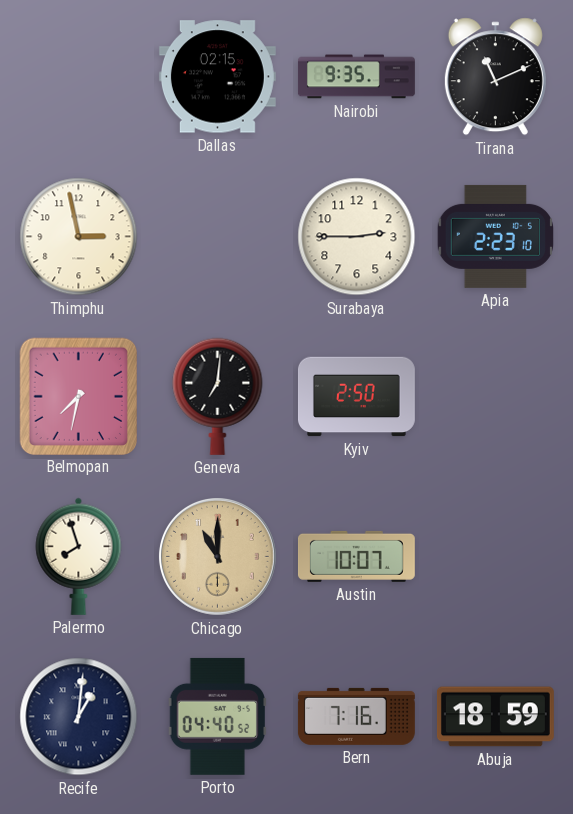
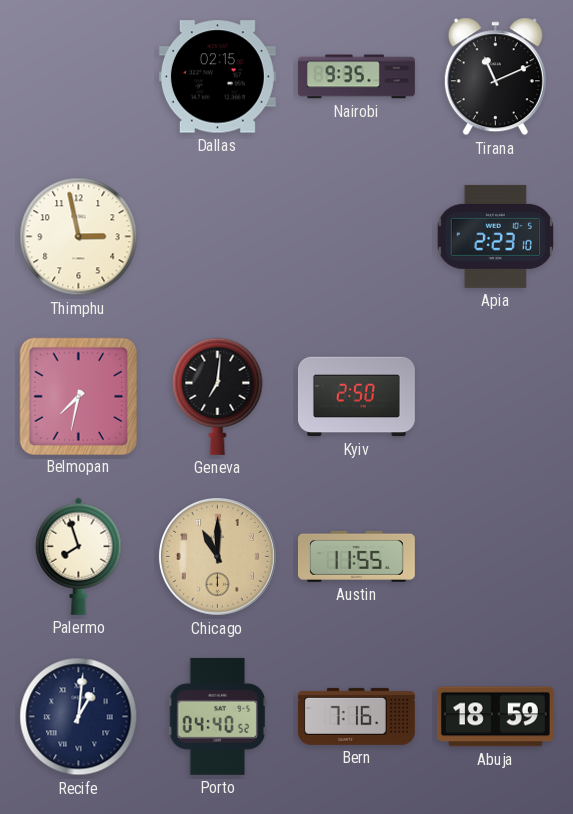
Surabaya: 2:45 -> none (357, 237)
Austin: 10:07 -> 11:55 (356, 556)
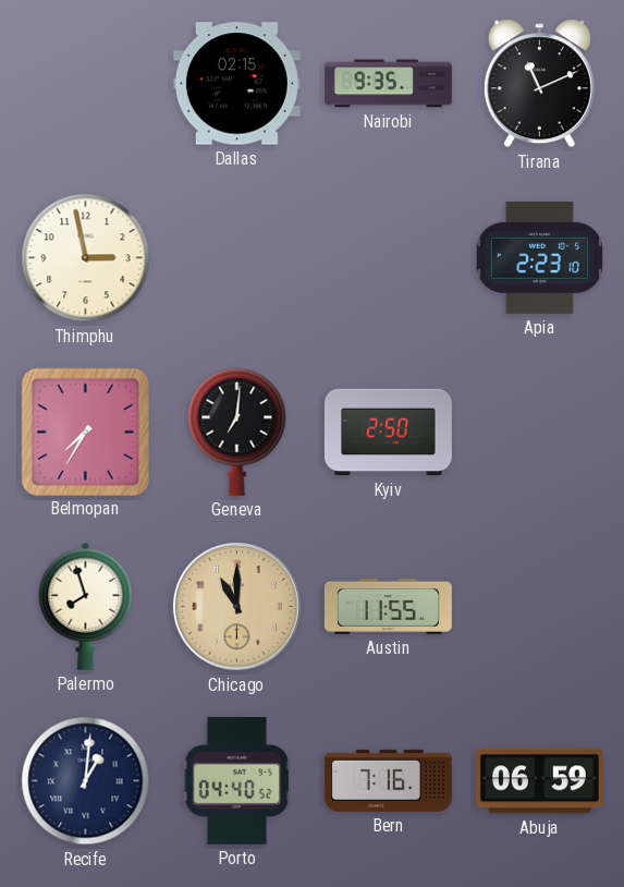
Belmopan: 7:32 -> 7:35 (85, 432)
Abuja: 18:59 -> 06:59 (539, 781)
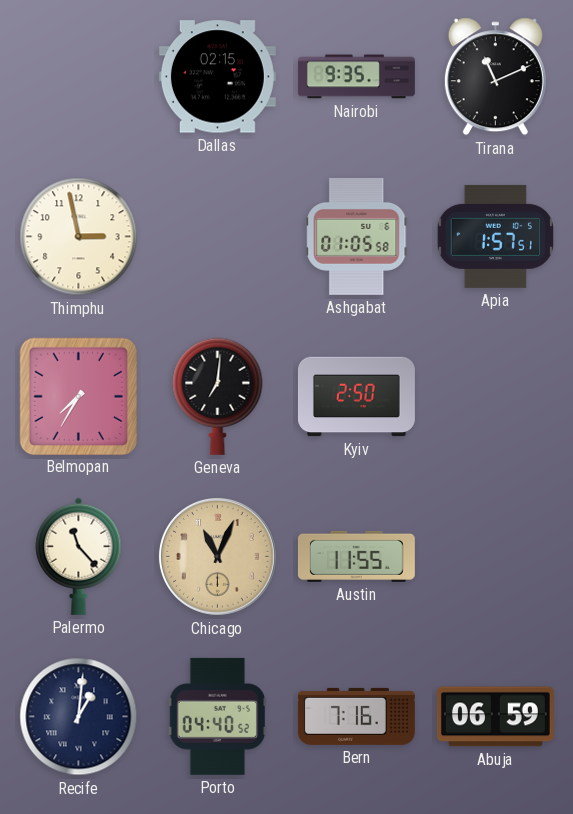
Ashgabat: none -> 01:05 (357, 236)
Apia: 2:23 -> 1:57 (495, 236)
Palermo: 7:57 -> 11:23 (79, 556)
Chicago: 11:00 -> 11:04 (218, 557)
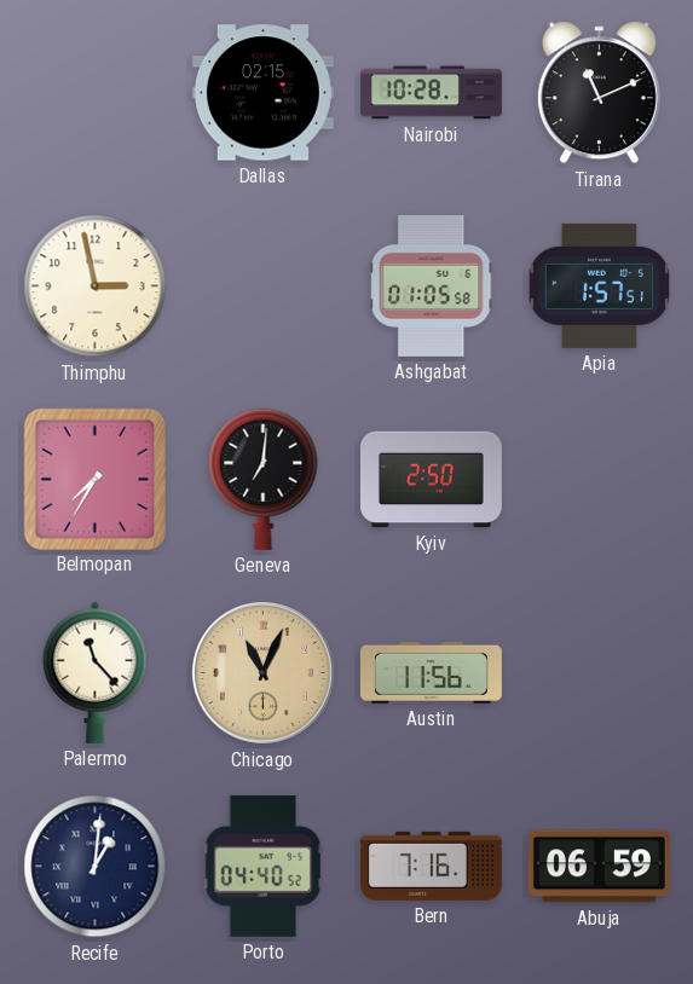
Nairobi: 9:35 -> 10:28 (431, 93)
Austin: 11:55 -> 11:56 (431, 672)
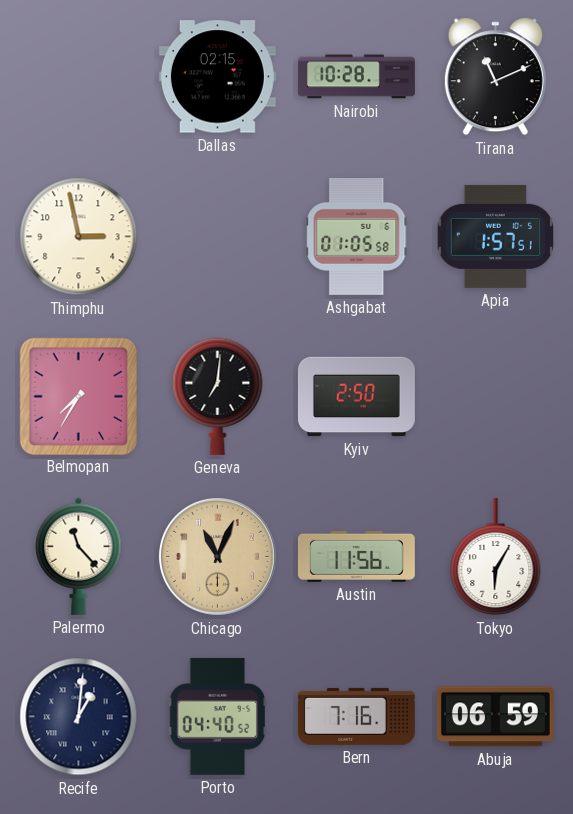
Tokyo: none -> 6:05 (496, 557)
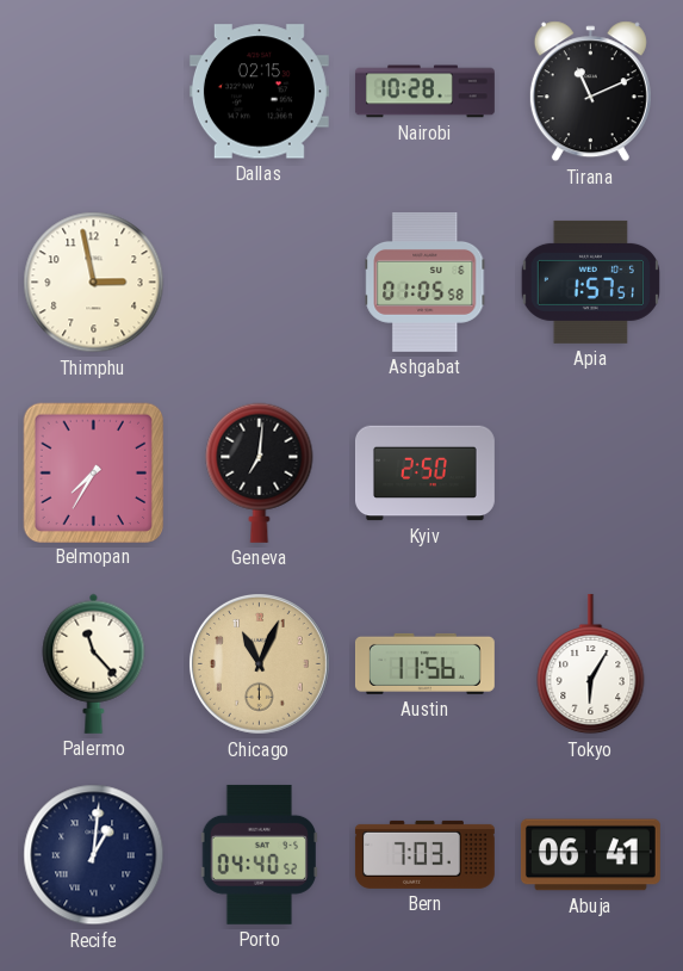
Bern: 7:16 -> 7:03 (424, 854)
Abuja: 06:59 -> 06:41 (590, 855)
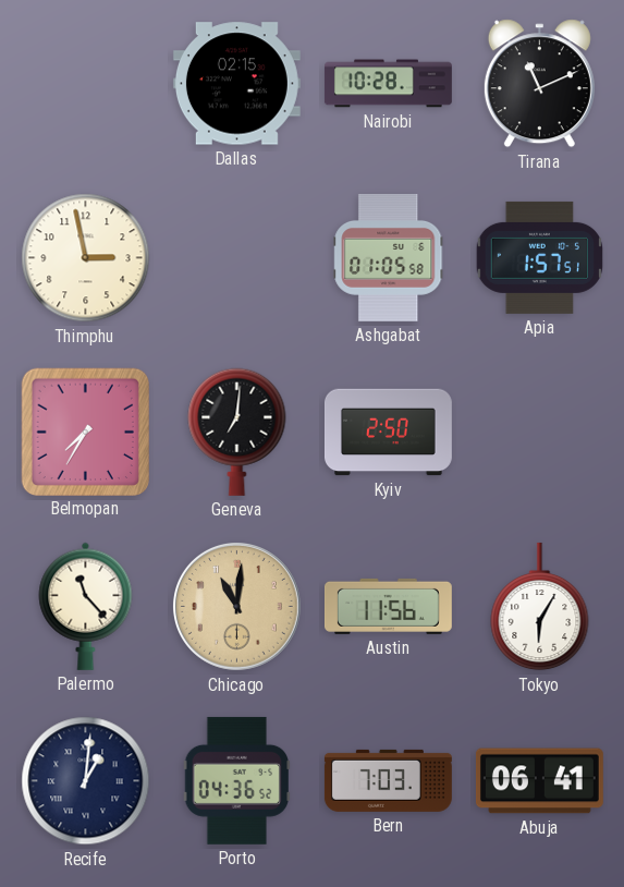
Chicago: 11:04 -> 11:01 (237, 607)
Porto: 04:40 -> 04:36 (237, 780)
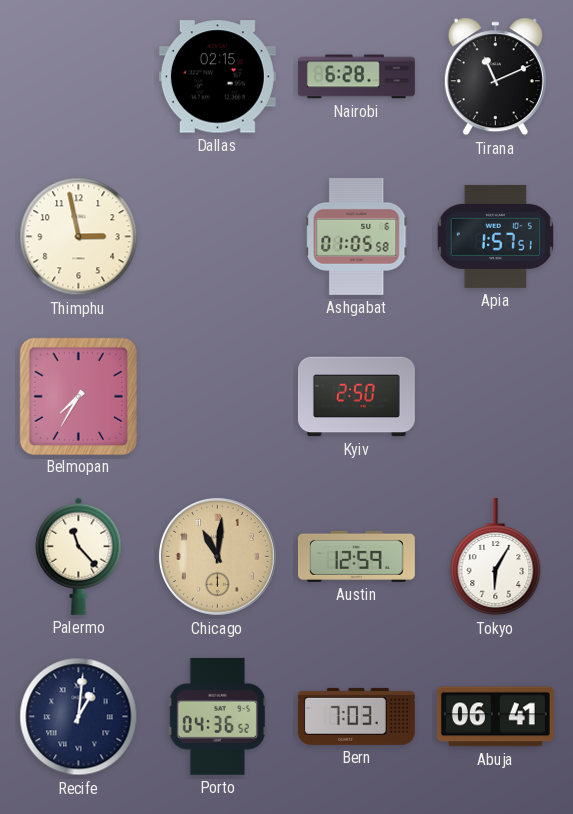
Nairobi: 10:28 -> 6:28 (356, 77)
Geneva: 7:01 -> none (237, 432)
Austin: 11:56 -> 12:59 (356, 556)
